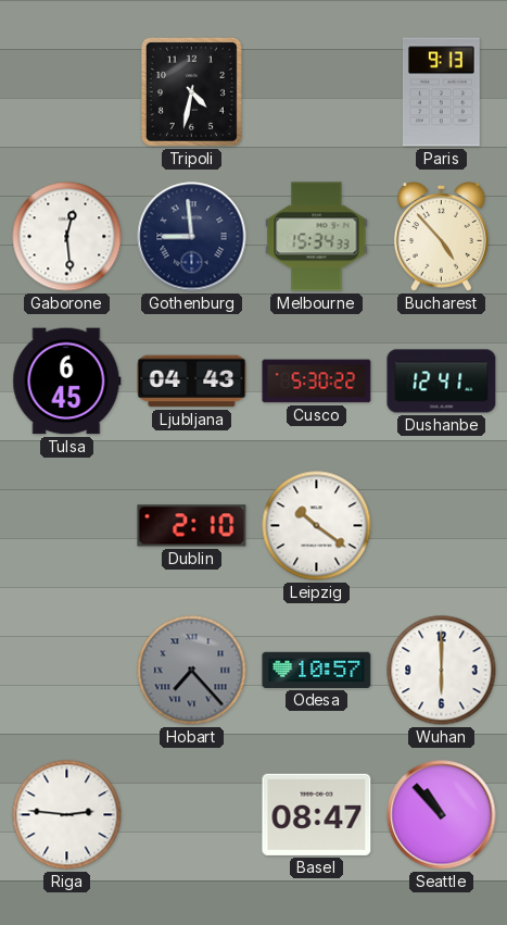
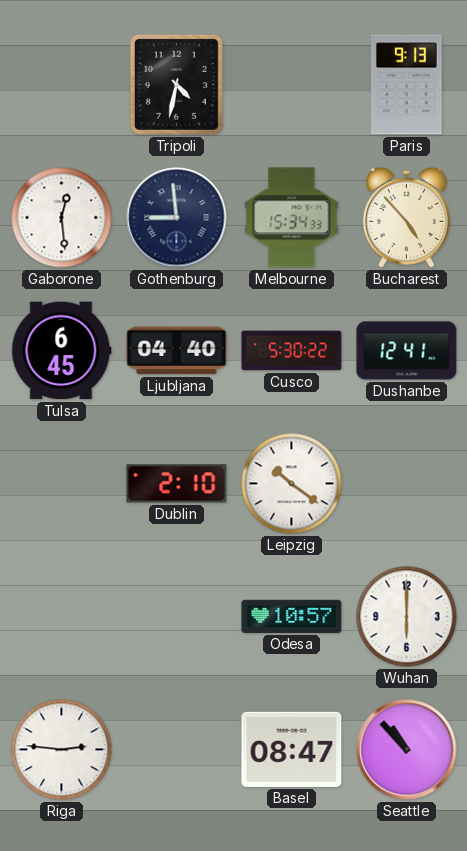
Ljubljana: 04:43 -> 04:40 (177, 351)
Hobart: 7:23 -> none (192, 671)
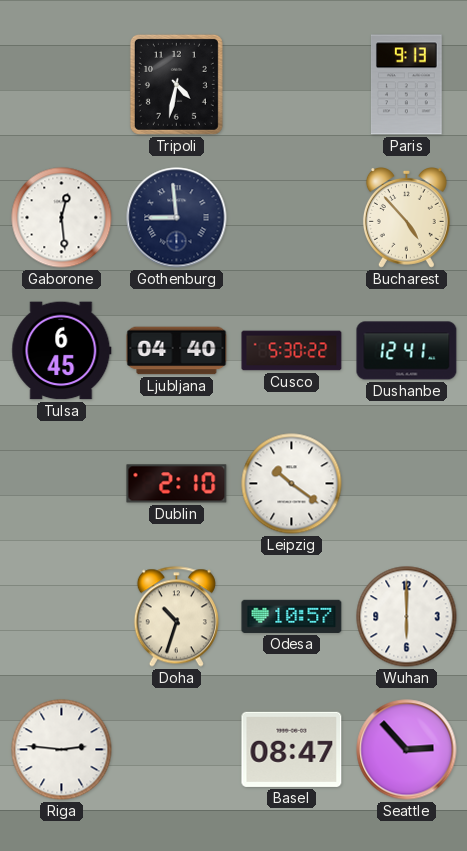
Melbourne: 15:34 -> none (292, 218)
Doha: none -> 10:33 (176, 617)
Seattle: 10:53 -> 2:53 (407, 750)
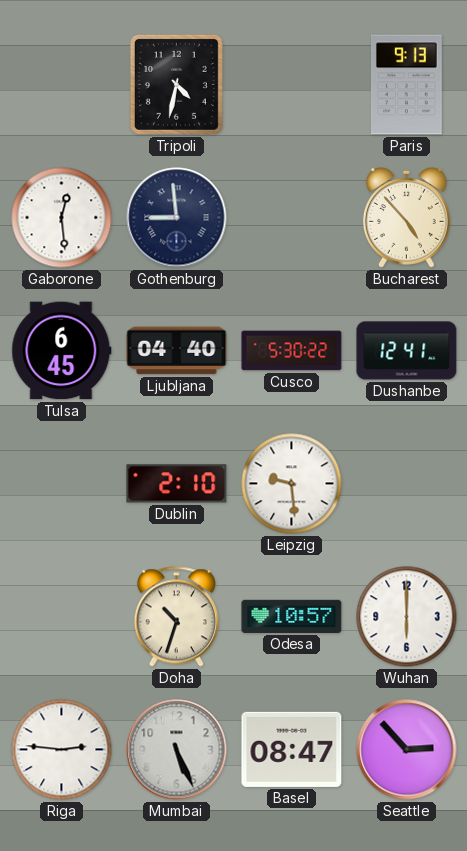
Leipzig: 10:21 -> 9:29 (292, 484)
Mumbai: none -> 5:26 (177, 750)
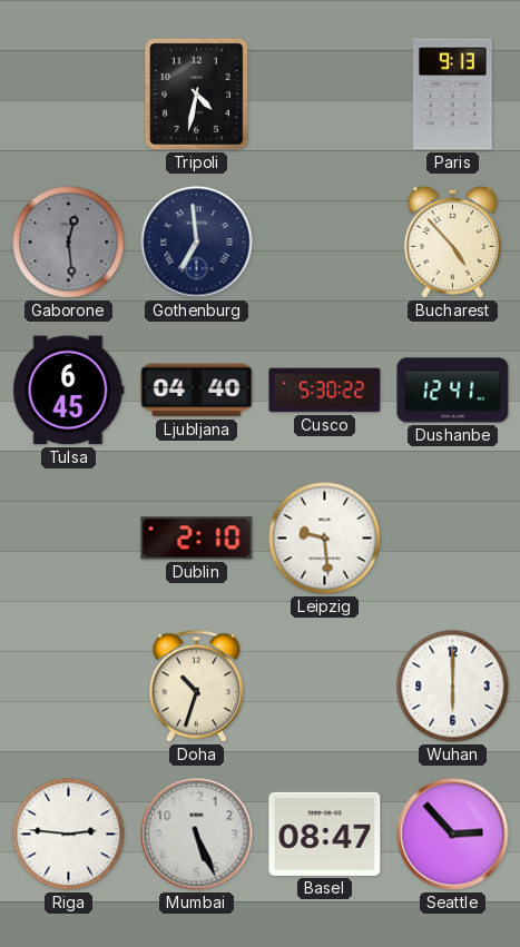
Gaborone dial: white -> grey (69, 243)
Gothenburg: 8:59 -> 6:59 (197, 243)
Odesa: 10:57 -> none (292, 616)
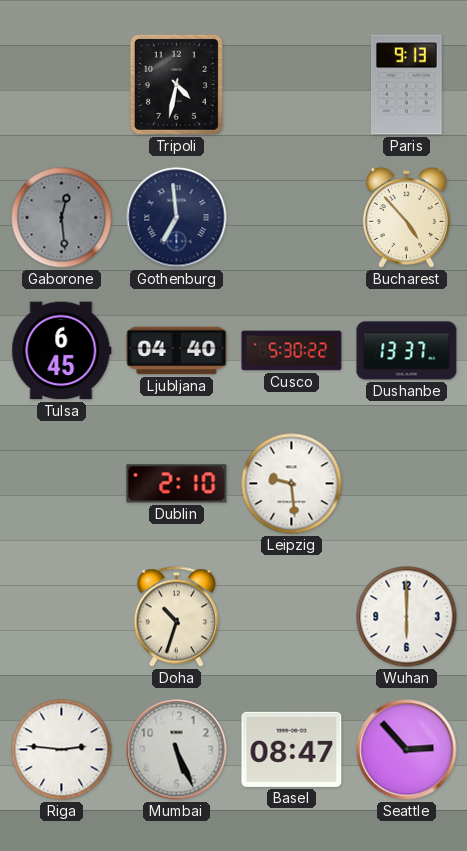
Dushanbe: 12:41 -> 13:37 (407, 351)
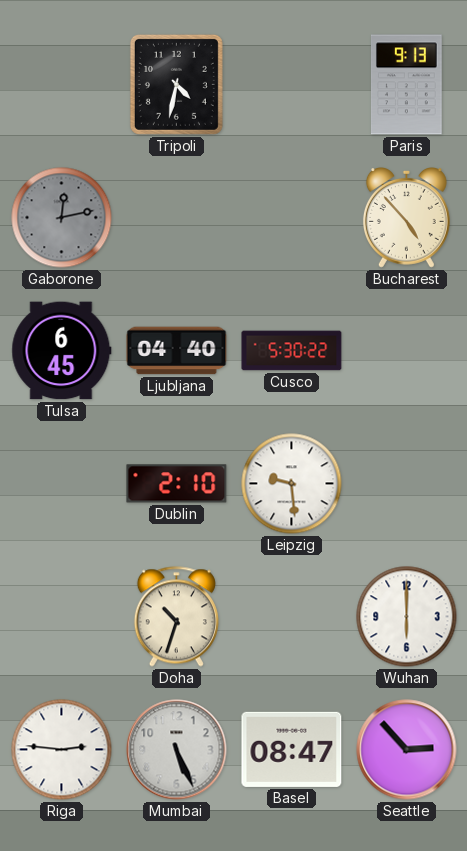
Gaborone: 12:29 -> 12:13 (62, 218)
Gothenburg: 6:59 -> none (177, 218)
Dushanbe: 13:37 -> none (407, 351)
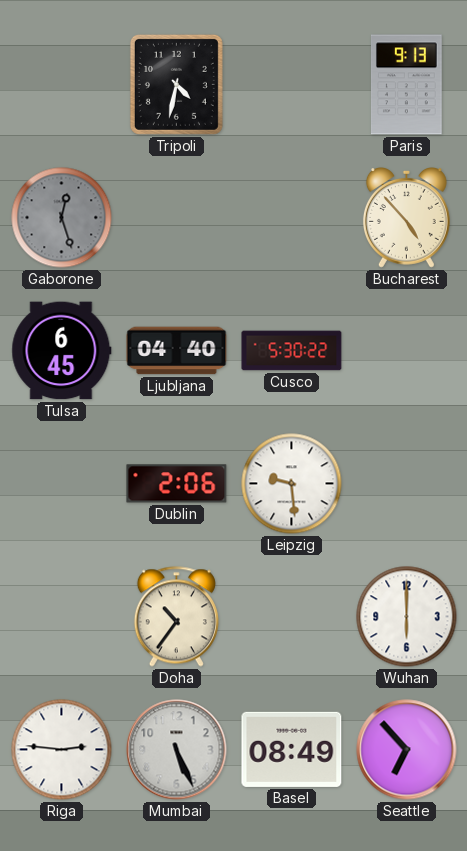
Gaborone: 12:13 -> 12:27 (62, 218)
Dublin: 2:10 -> 2:06 (177, 484)
Doha: 10:33 -> 10:36 (176, 617)
Basel: 08:47 -> 08:49 (292, 749)
Seattle: 2:53 -> 6:53 (407, 750)
